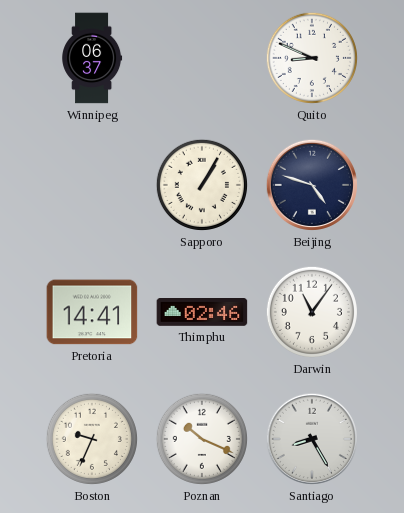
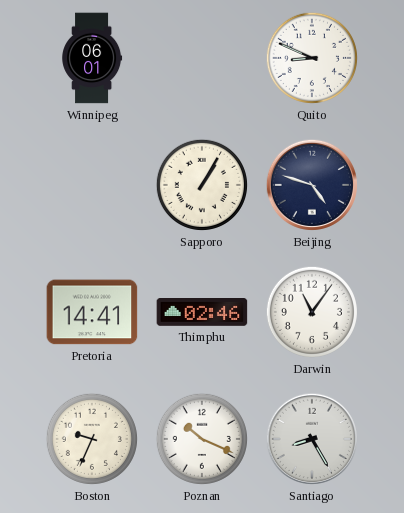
Winnipeg: 06:37 -> 06:01 (92, 58)
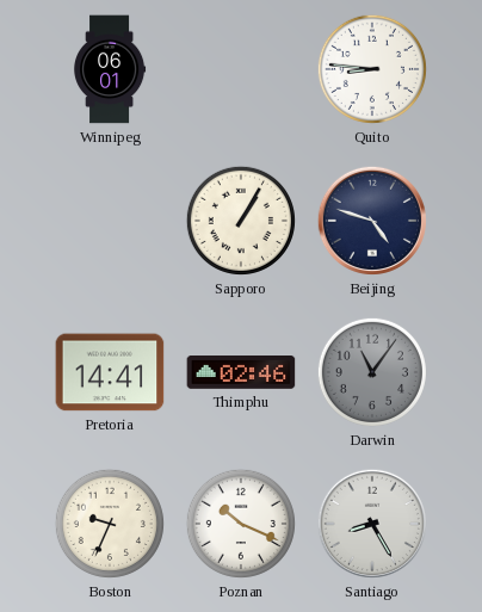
Quito: 8:49 -> 8:46 (372, 69)
Darwin dial: white -> grey (372, 372)
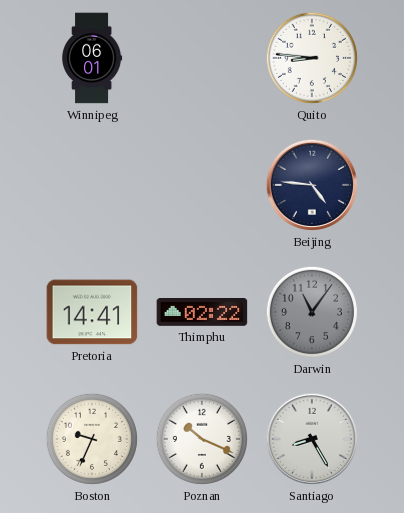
Sapporo: 1:05 -> none (241, 221)
Beijing: 4:48 -> 4:46 (312, 185)
Thimphu: 02:46 -> 02:22 (202, 313)
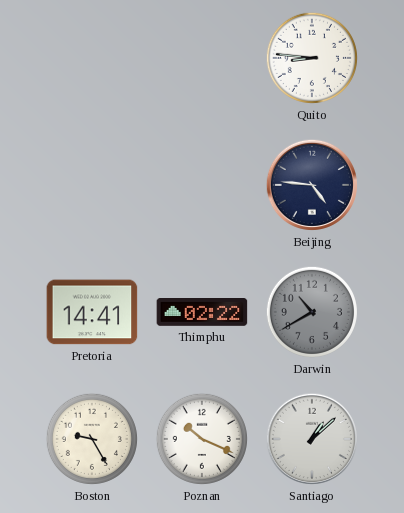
Winnipeg: 06:01 -> none (92, 58)
Darwin: 11:06 -> 10:40 (312, 312)
Boston: 9:34 -> 9:25 (92, 439)
Santiago: 8:25 -> 1:08 (312, 439)
